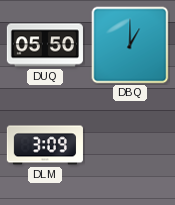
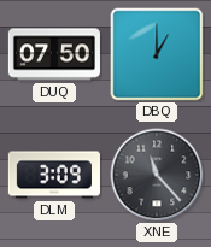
DUQ: 05:50 -> 07:50 (54, 54)
XNE: none -> 11:23 (157, 175)
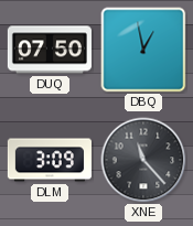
DBQ: 1:00 -> 12:58 (143, 50)
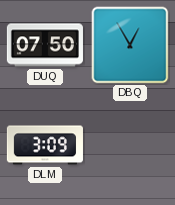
DBQ: 12:58 -> 12:55 (130, 45)
XNE: 11:23 -> none (143, 160)
